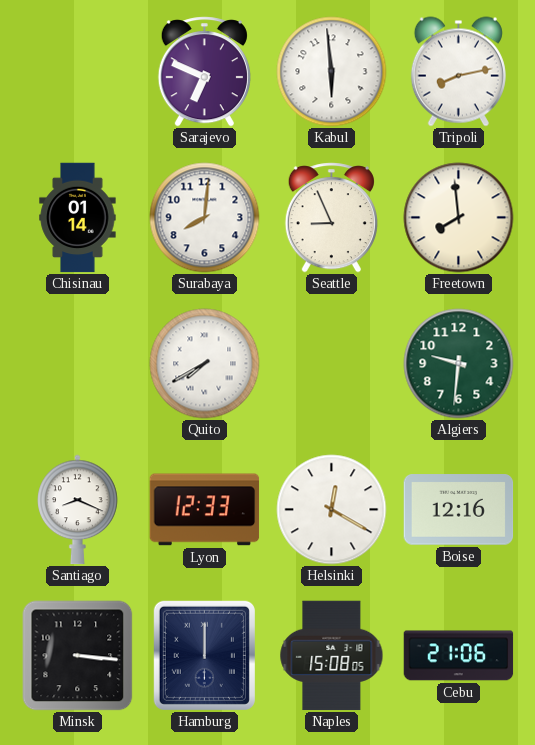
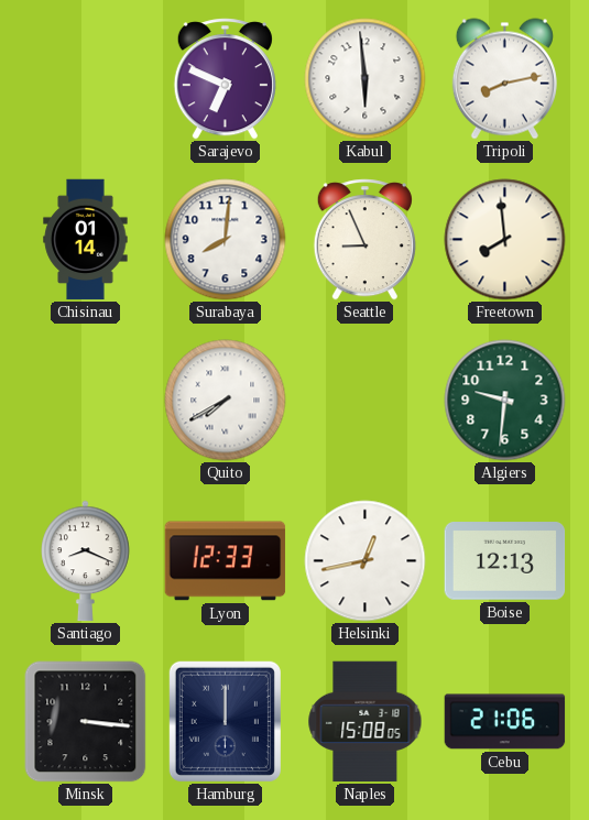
Helsinki: 12:20 -> 12:43 (366, 561)
Boise: 12:16 -> 12:13 (505, 561)
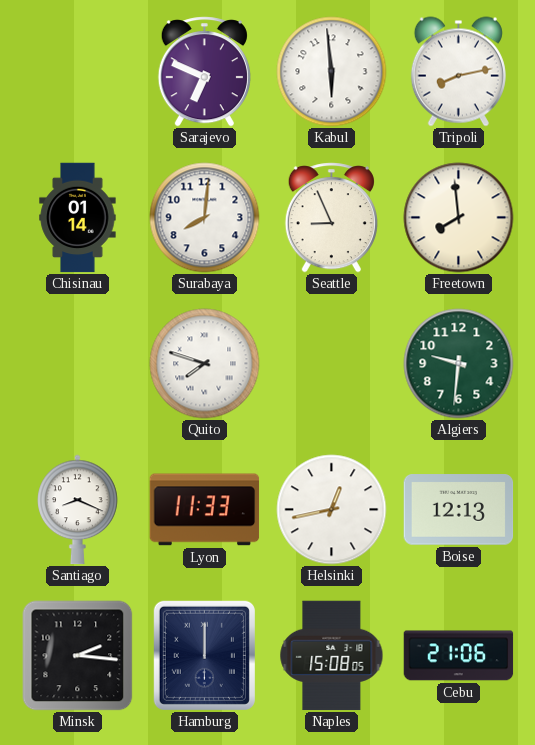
Quito: 7:40 -> 7:48 (205, 364)
Lyon: 12:33 -> 11:33 (205, 510)
Minsk: 3:16 -> 2:16 (78, 656)
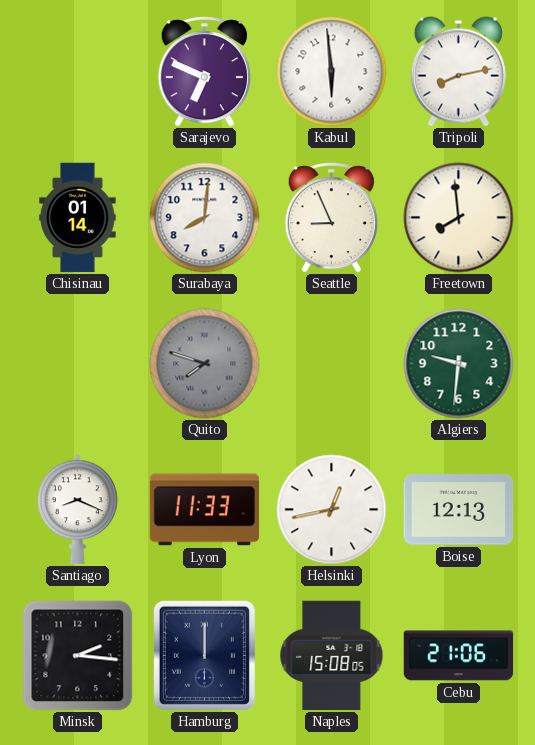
Quito dial: white -> grey (205, 364)
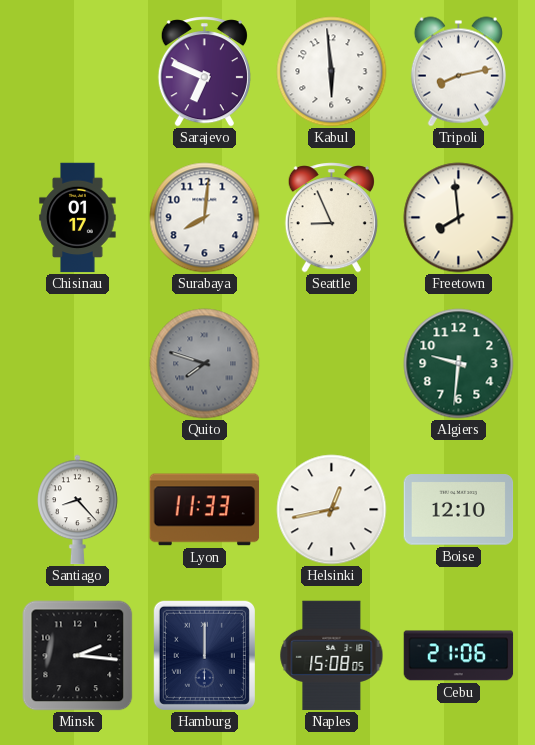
Chisinau: 01:14 -> 01:17 (78, 218)
Santiago: 8:19 -> 8:23 (78, 510)
Boise: 12:13 -> 12:10 (459, 510)
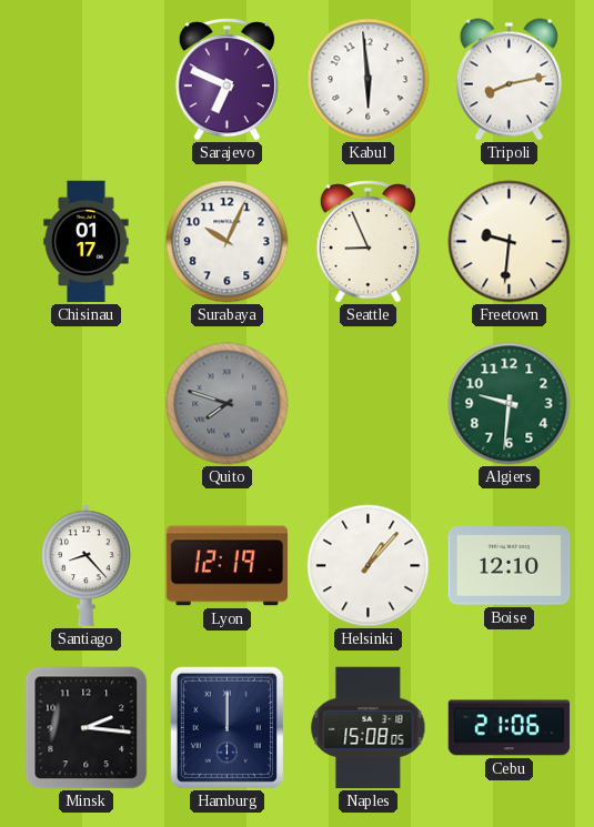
Surabaya: 8:01 -> 10:04 (228, 242)
Freetown: 7:59 -> 9:31 (510, 242)
Lyon: 11:33 -> 12:19 (228, 566)
Helsinki: 12:43 -> 1:07 (369, 566)
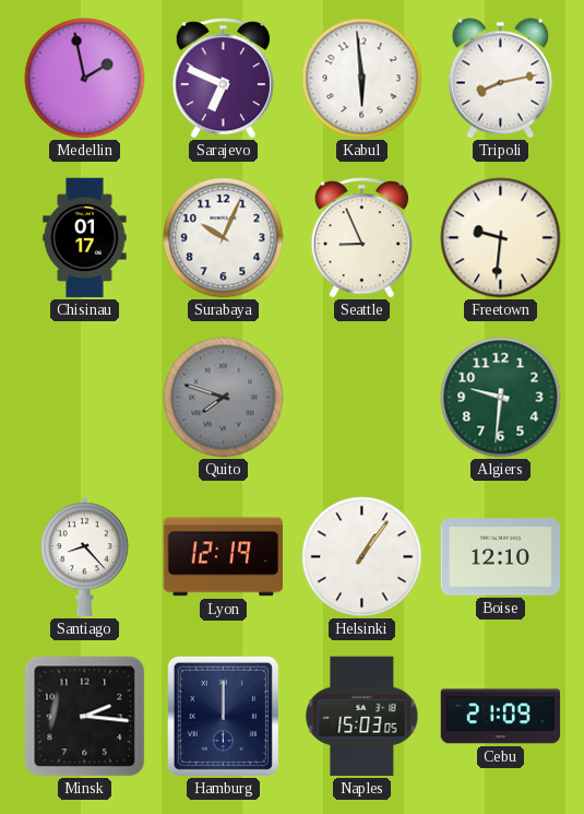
Medellin: none -> 1:58 (85, 79)
Helsinki: 1:07 -> 1:06 (362, 557)
Naples: 15:08 -> 15:03 (362, 717)
Cebu: 21:06 -> 21:09 (501, 717)
